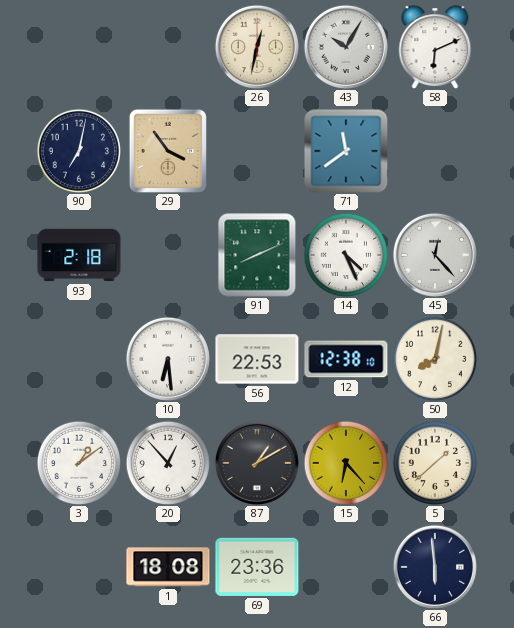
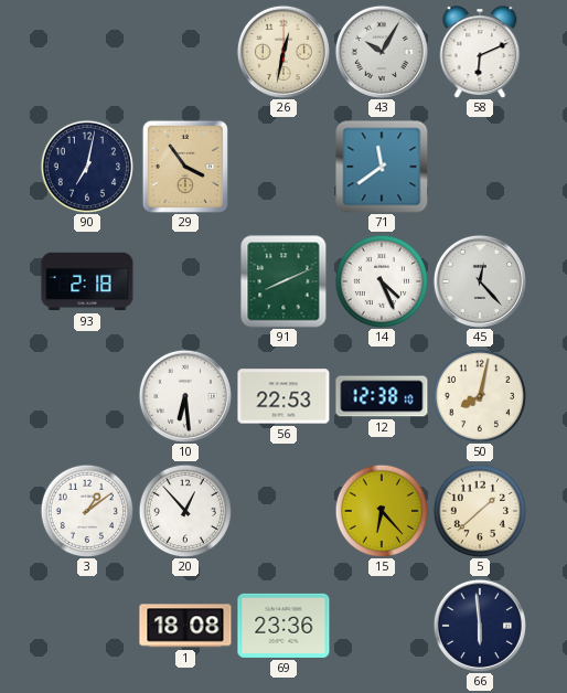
87: 1:10 -> none (257, 463)
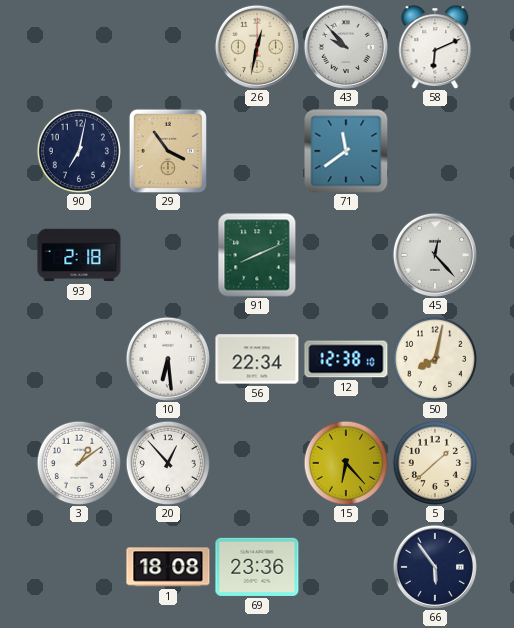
43: 10:05 -> 9:53 (346, 47)
14: 4:26 -> none (381, 280)
56: 22:53 -> 22:34 (257, 359)
66: 5:59 -> 5:54 (435, 567)
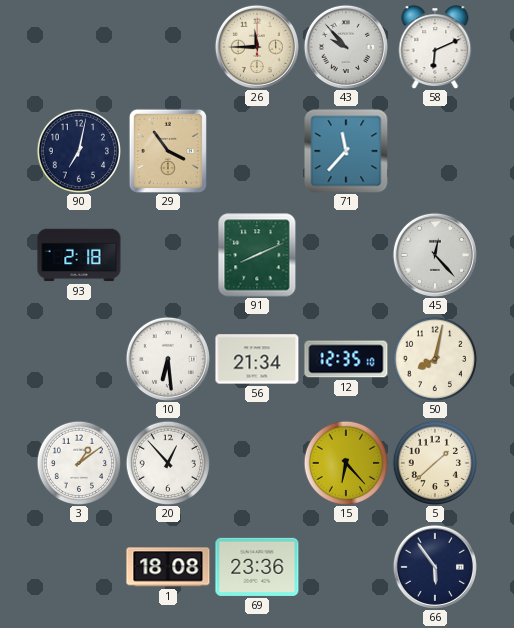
26: 12:32 -> 11:45 (257, 47)
71: 11:39 -> 11:37 (346, 151)
56: 22:34 -> 21:34 (257, 359)
12: 12:38 -> 12:35 (346, 359)
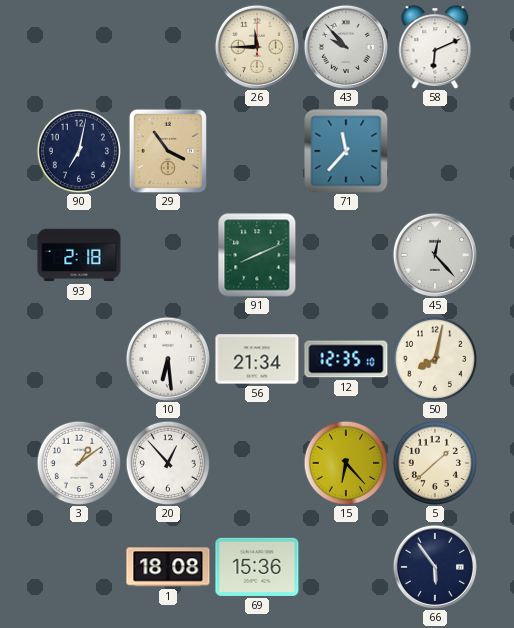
69: 23:36 -> 15:36 (257, 567)
